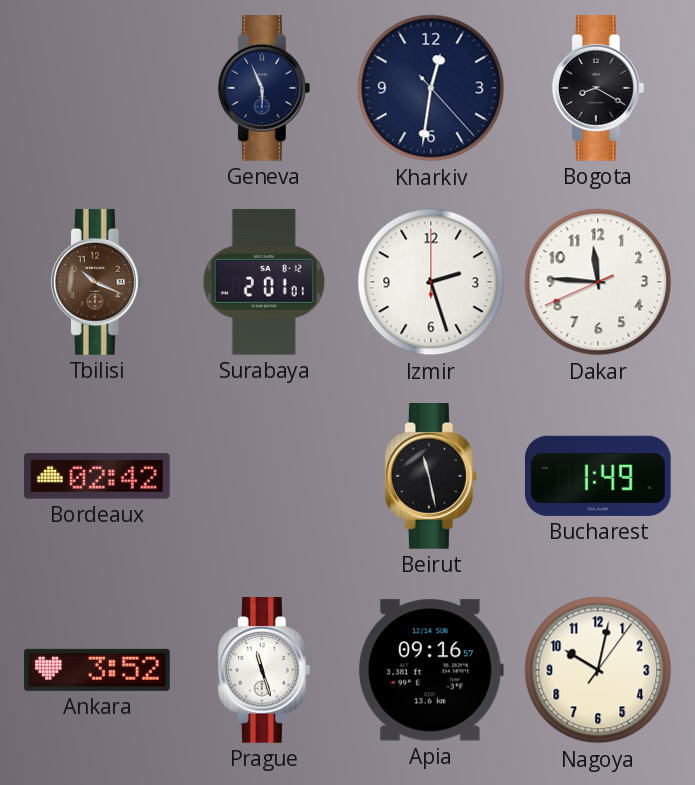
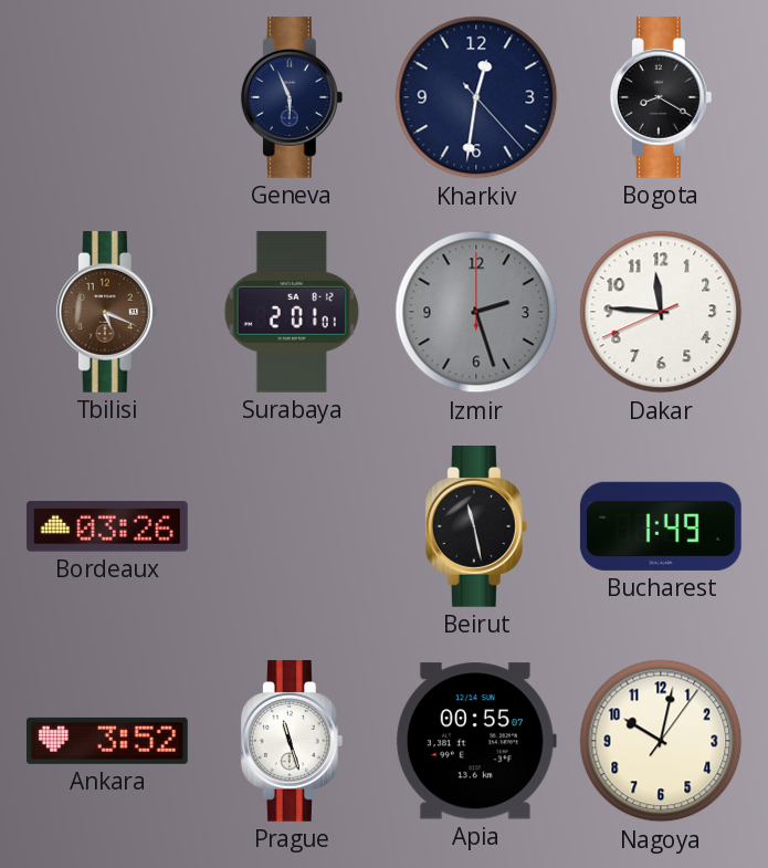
Tbilisi: 10:19 -> 5:19 (107, 313)
Izmir dial: white -> grey (476, 312)
Bordeaux: 02:42 -> 03:26 (107, 526)
Apia: 09:16 -> 00:55 (476, 741)
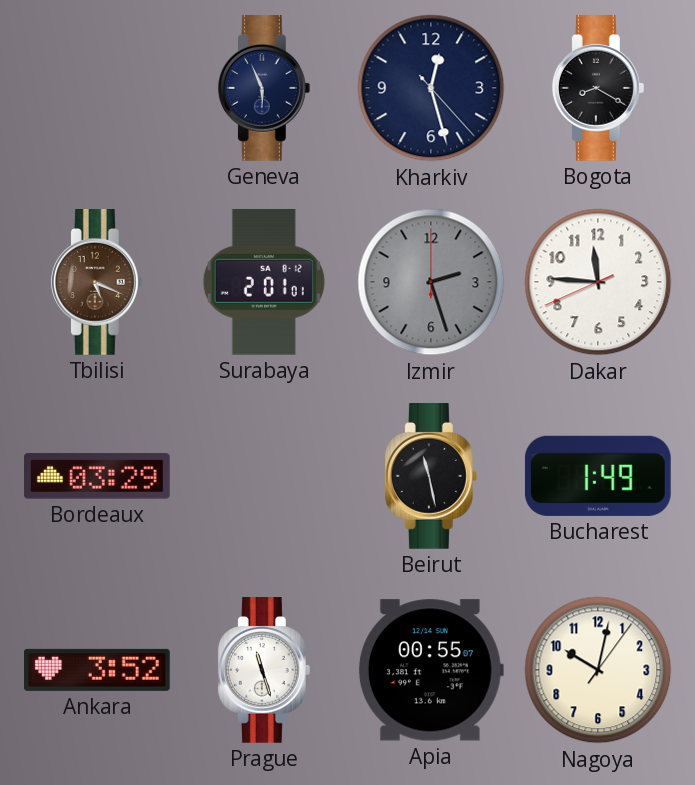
Kharkiv: 12:31 -> 12:27 (431, 88)
Bordeaux: 03:26 -> 03:29 (97, 476)
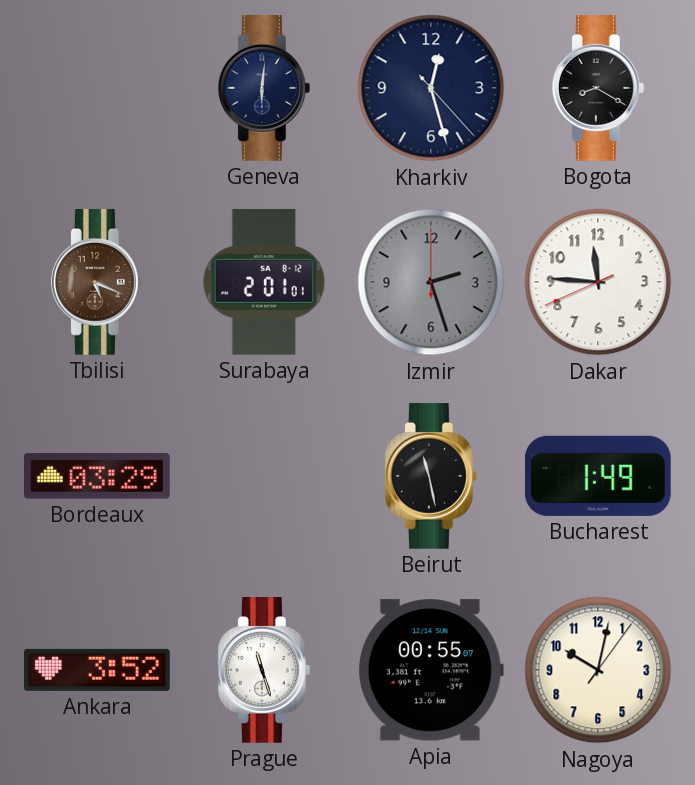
Geneva: 5:56 -> 6:01 (264, 89)
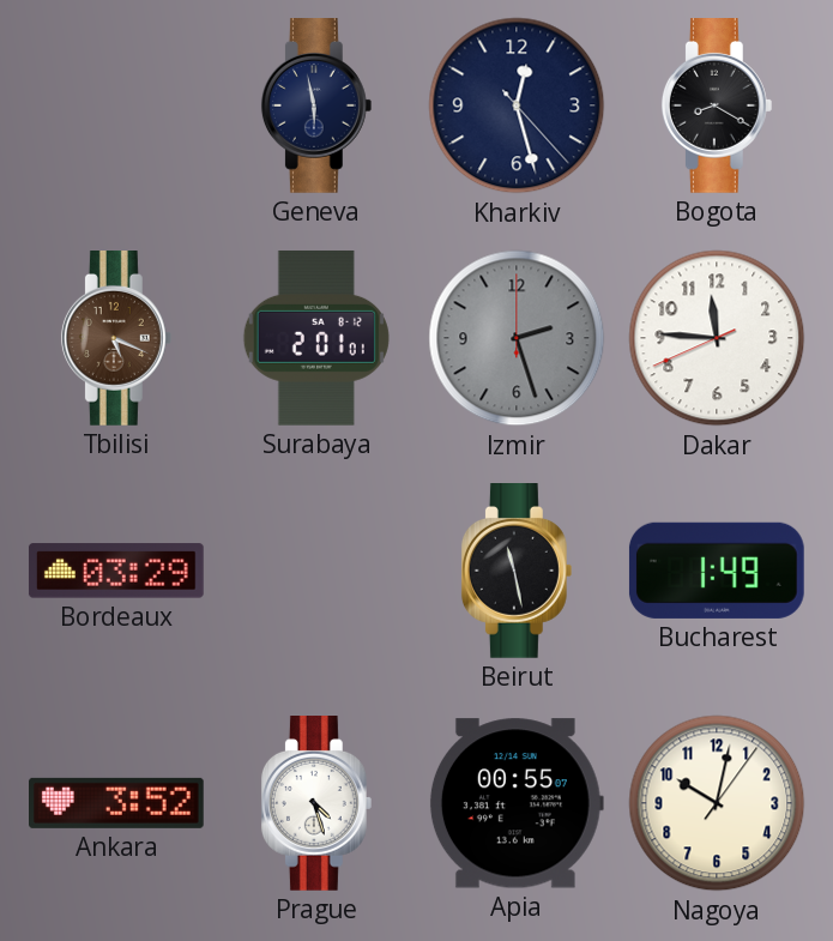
Geneva: 6:01 -> 5:58 (316, 107)
Prague: 11:27 -> 4:27 (316, 804)
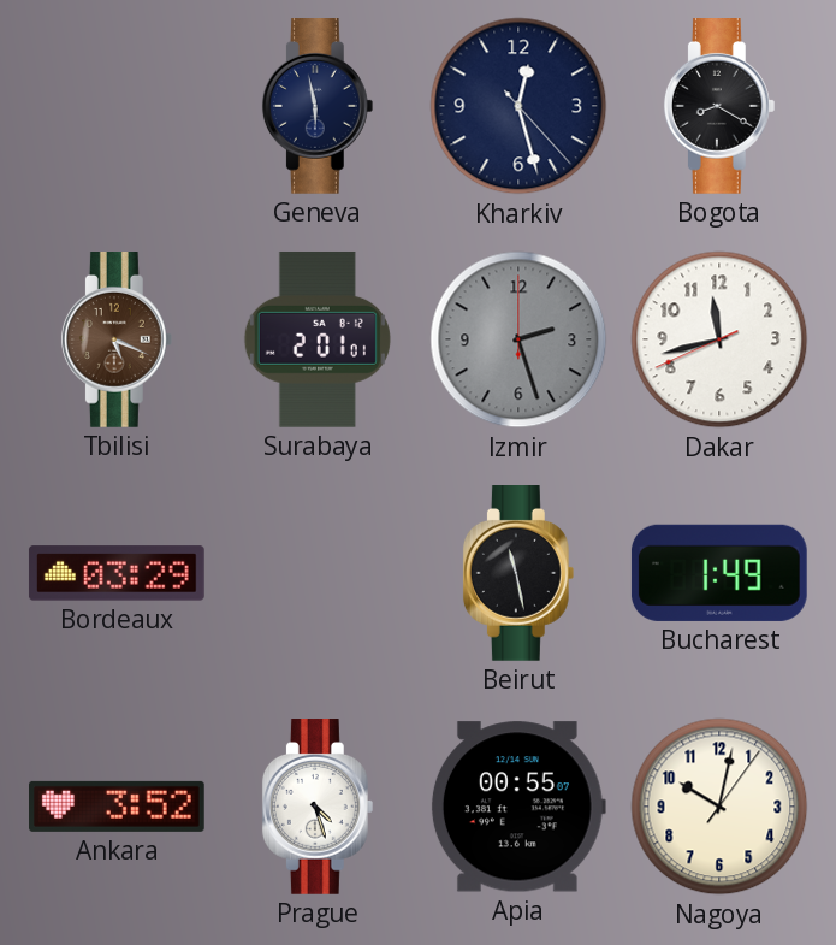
Dakar: 11:45 -> 11:42 (719, 339)
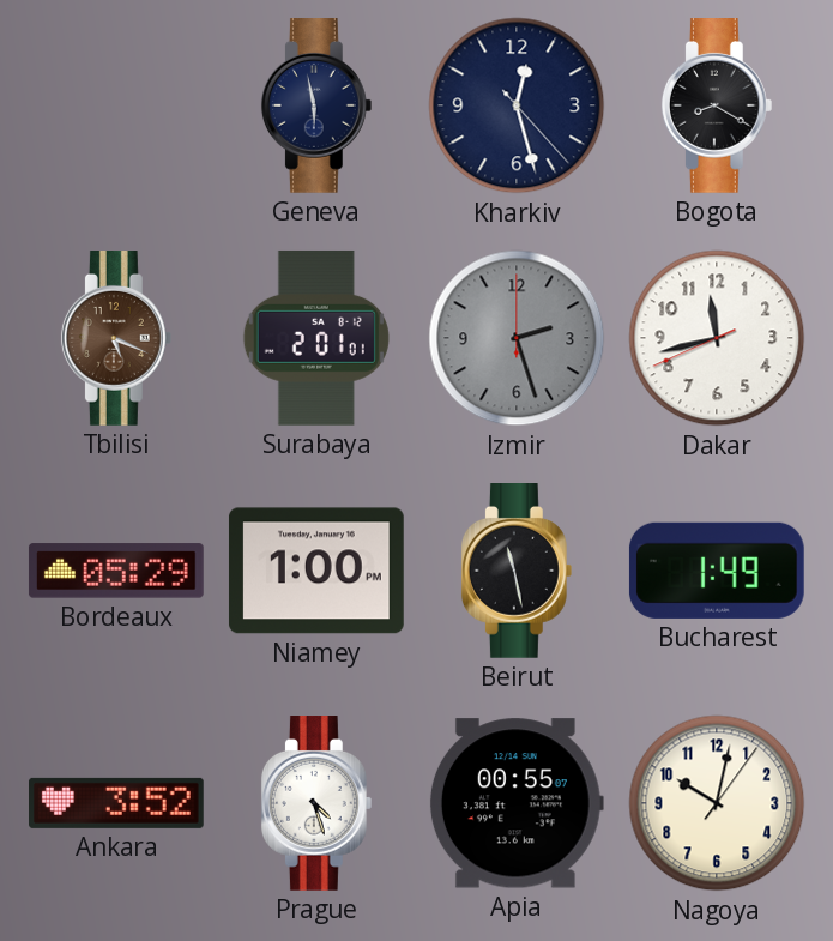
Bordeaux: 03:29 -> 05:29 (116, 571)
Niamey: none -> 1:00 (316, 571)
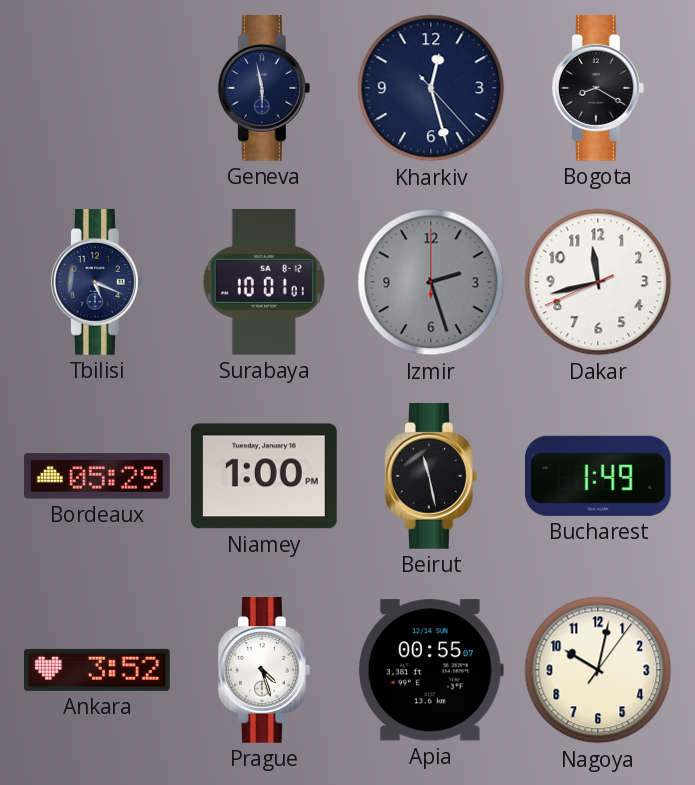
Tbilisi dial: brown -> navy (97, 283)
Surabaya: 2:01 -> 10:01 (264, 282)
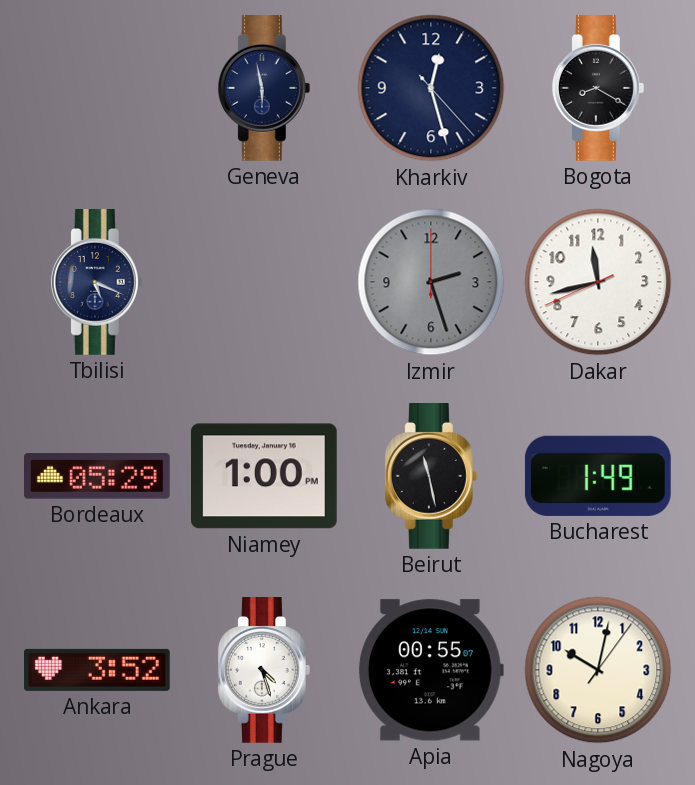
Surabaya: 10:01 -> none (264, 282)
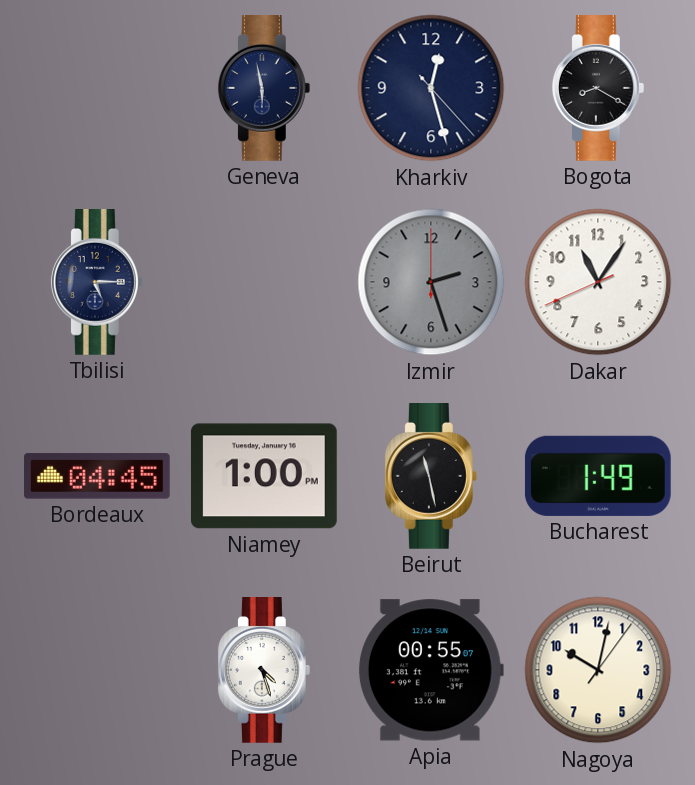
Tbilisi: 5:19 -> 5:15 (97, 283)
Dakar: 11:42 -> 11:05 (598, 282)
Bordeaux: 05:29 -> 04:45 (97, 476)
Ankara: 3:52 -> none (98, 670)
